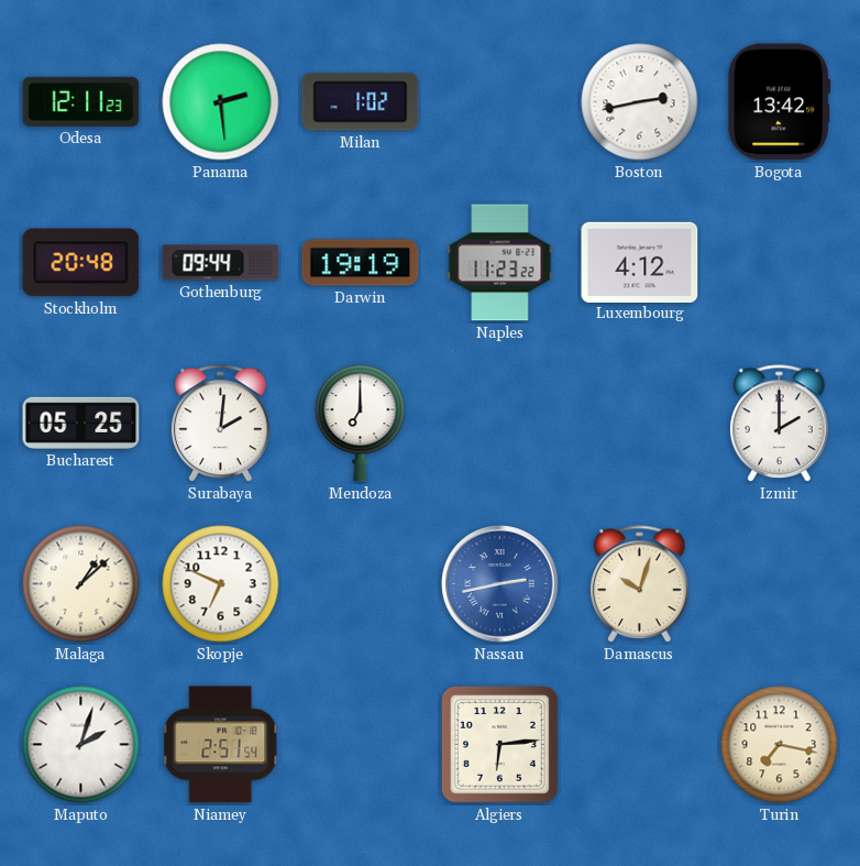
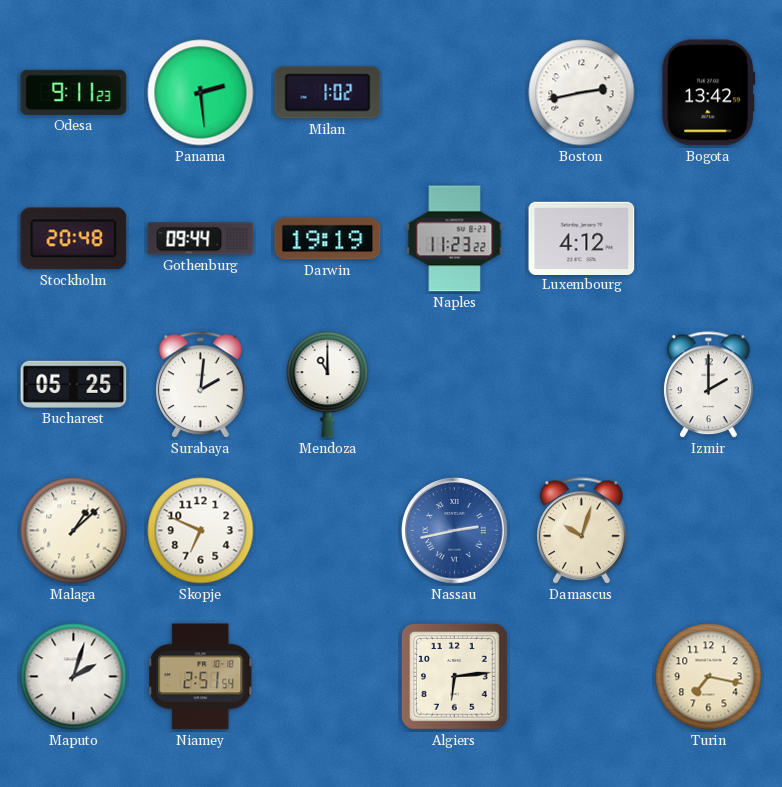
Odesa: 12:11 -> 9:11 (74, 92)
Mendoza: 7:00 -> 11:00 (328, 385)
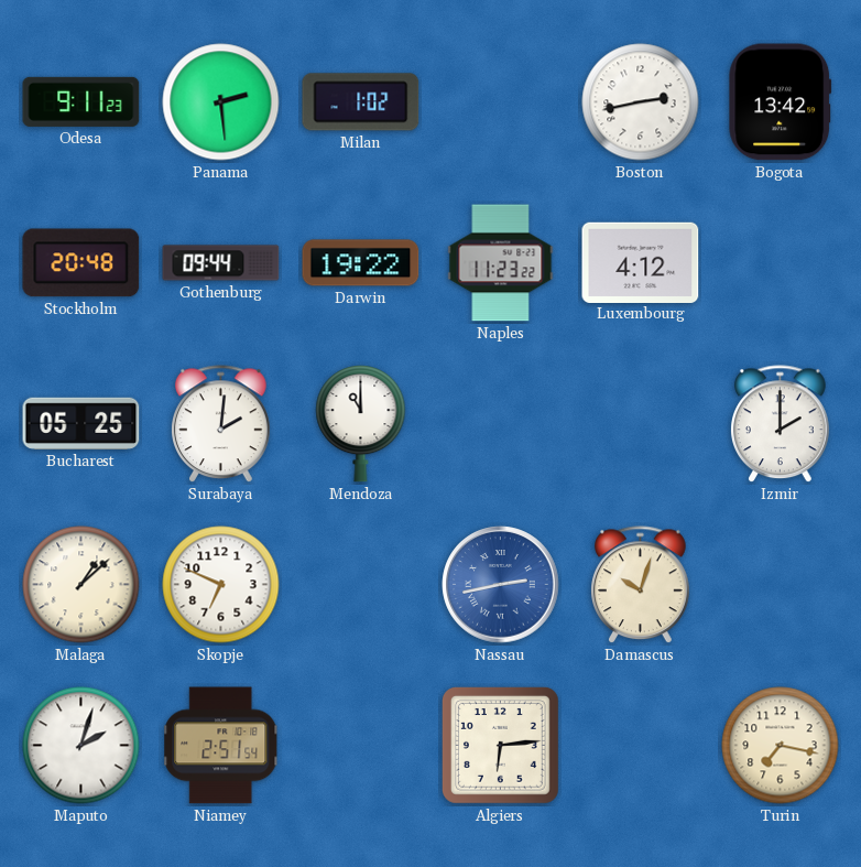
Darwin: 19:19 -> 19:22 (361, 263)
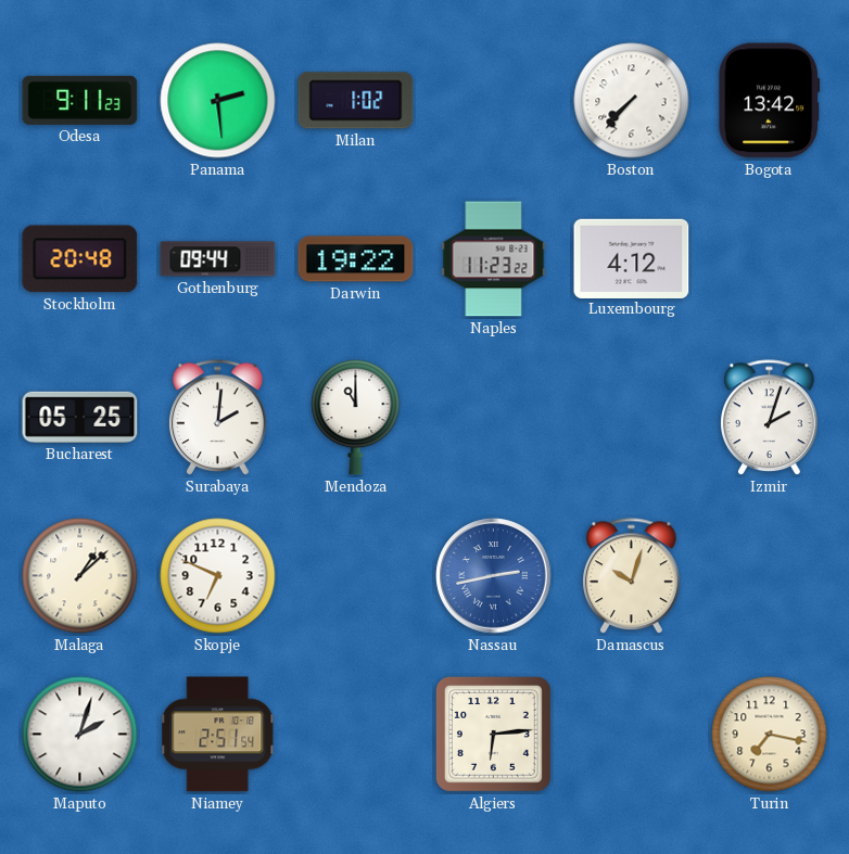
Boston: 2:43 -> 7:37 (632, 101)
Izmir: 2:00 -> 2:03 (770, 418)
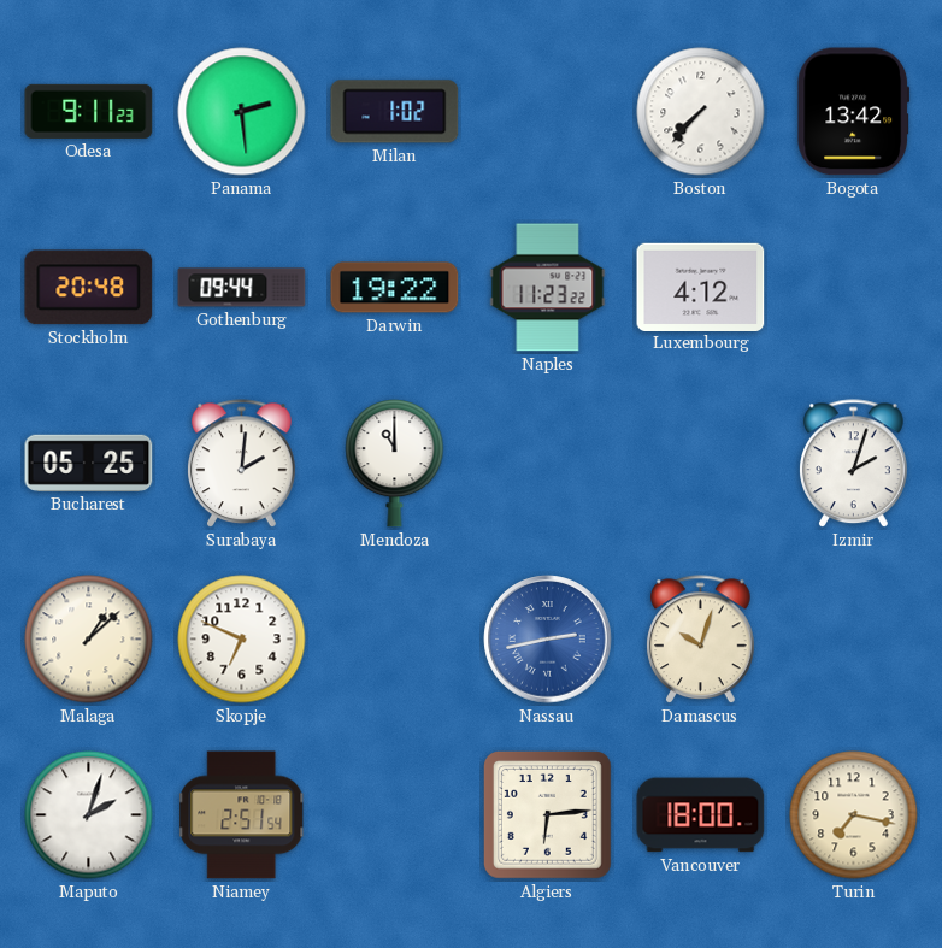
Vancouver: none -> 18:00 (701, 815)
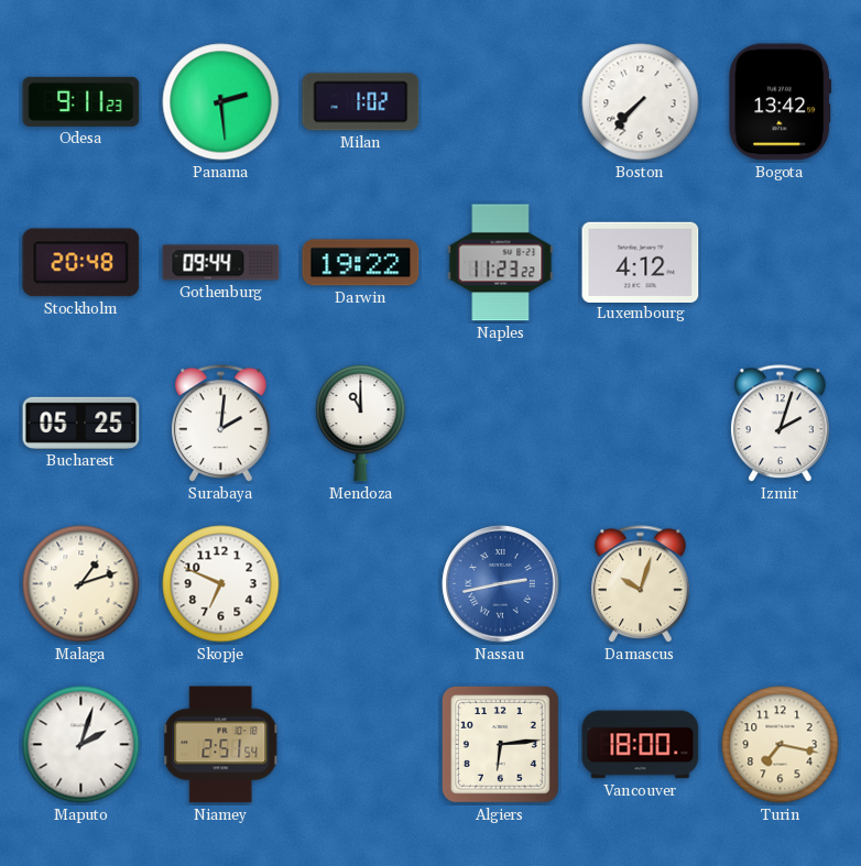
Malaga: 1:08 -> 1:12 (81, 584)
